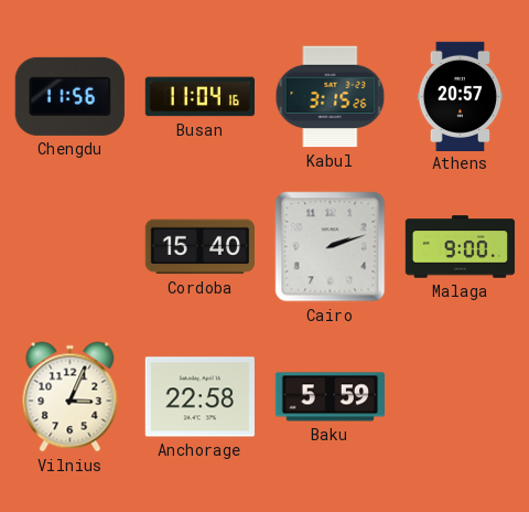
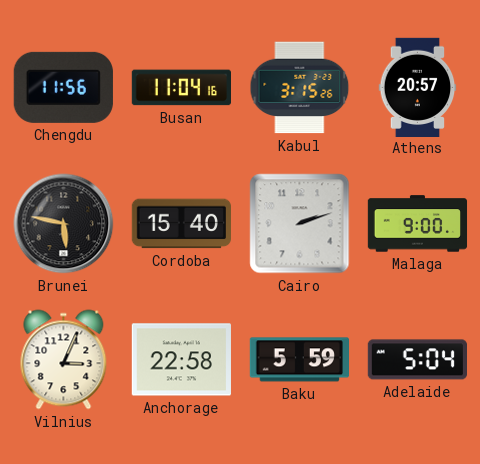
Brunei: none -> 5:47 (64, 224)
Adelaide: none -> 5:04 (417, 360)
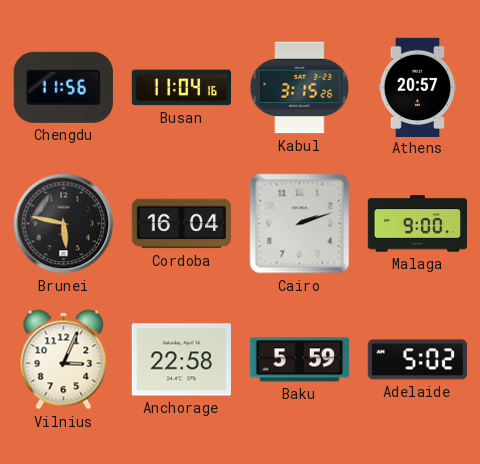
Cordoba: 15:40 -> 16:04 (181, 224)
Adelaide: 5:04 -> 5:02 (417, 360)
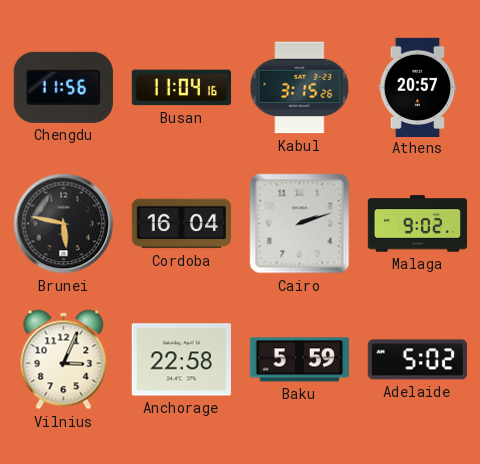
Malaga: 9:00 -> 9:02 (418, 224)
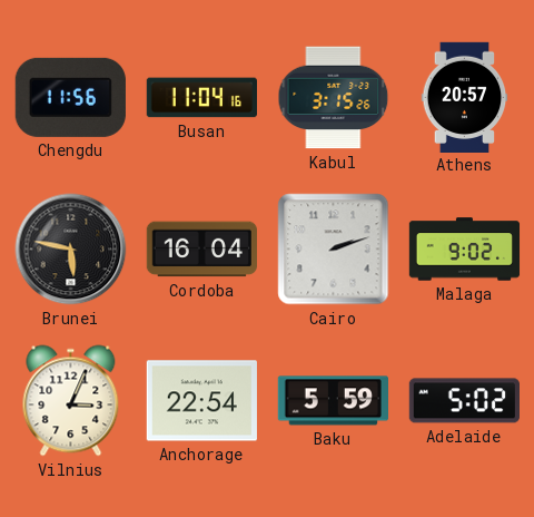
Anchorage: 22:58 -> 22:54 (201, 401)
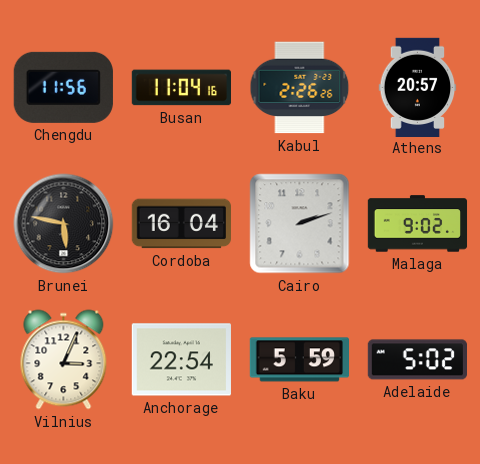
Kabul: 3:15 -> 2:26 (300, 88)
